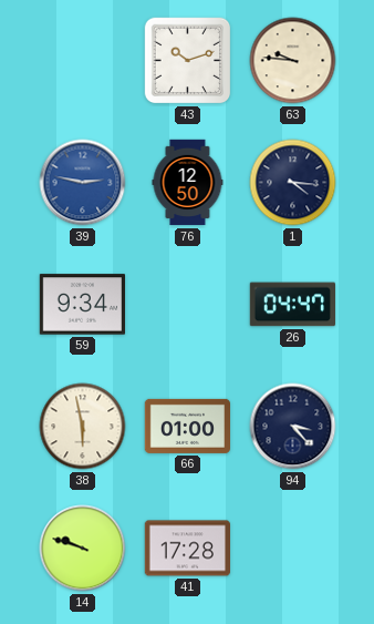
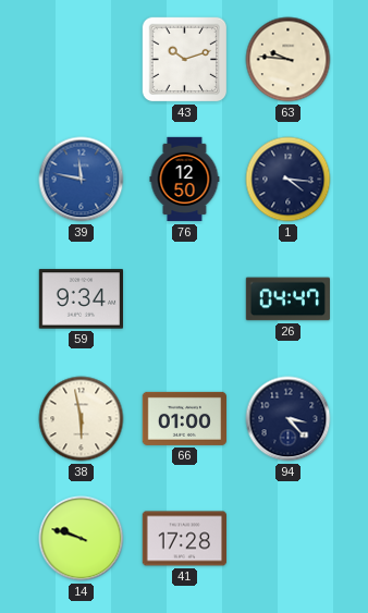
39: 2:47 -> 11:47 (82, 180)
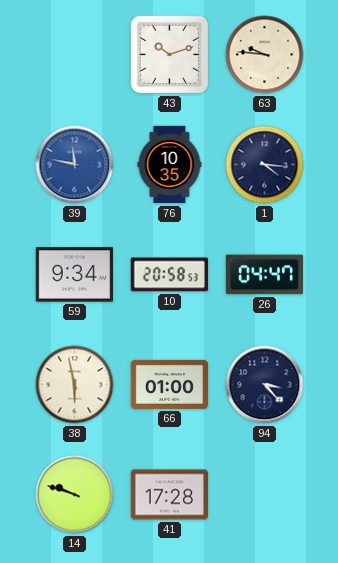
76: 12:50 -> 10:35 (170, 165)
10: none -> 20:58 (169, 275)
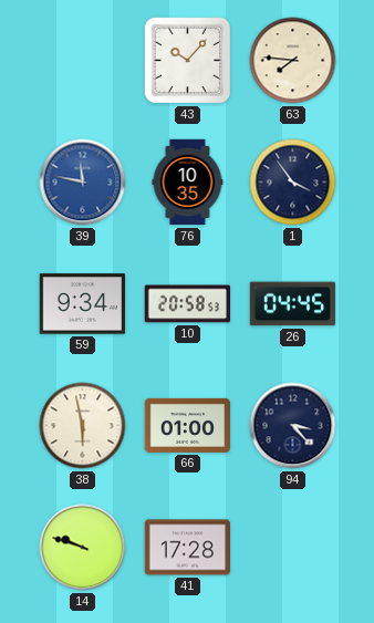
43: 10:12 -> 10:07 (188, 61)
63: 9:46 -> 7:46 (293, 61)
1: 4:16 -> 3:54 (293, 183)
26: 04:47 -> 04:45 (292, 304)
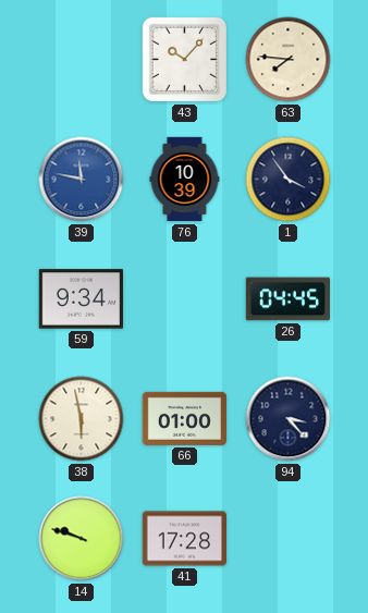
76: 10:35 -> 10:39 (185, 180)
10: 20:58 -> none (187, 304)
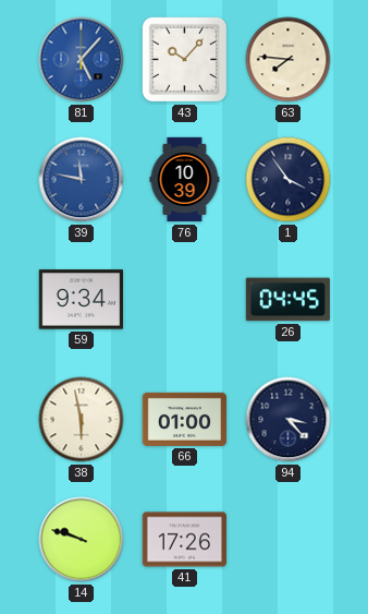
81: none -> 5:07 (82, 60)
41: 17:28 -> 17:26 (184, 540)
